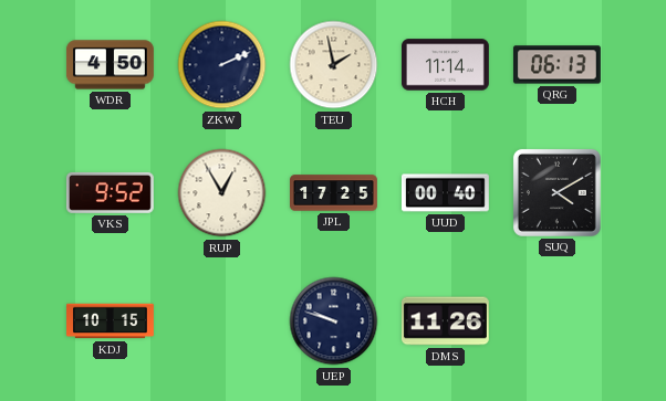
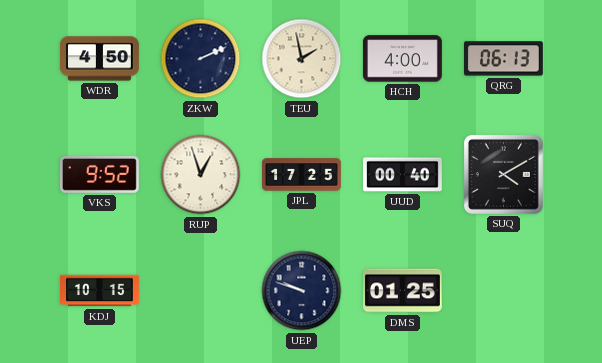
HCH: 11:14 -> 4:00 (402, 59)
RUP: 12:55 -> 12:57 (201, 175)
DMS: 11:26 -> 01:25 (402, 291)
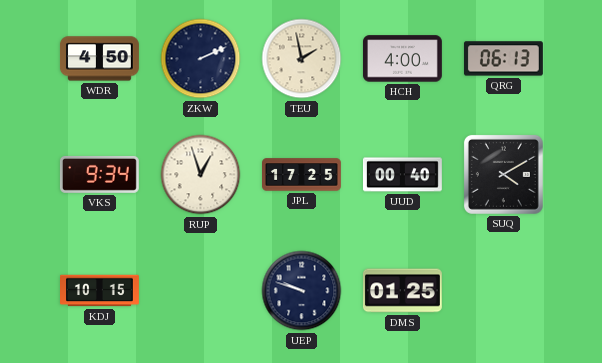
VKS: 9:52 -> 9:34 (99, 174)
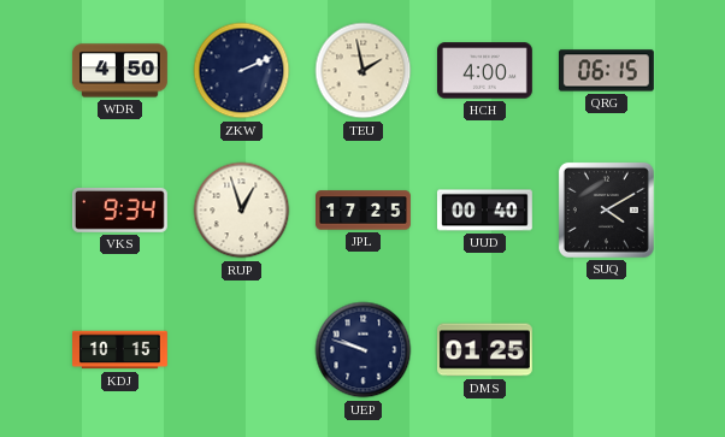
QRG: 06:13 -> 06:15 (606, 71)
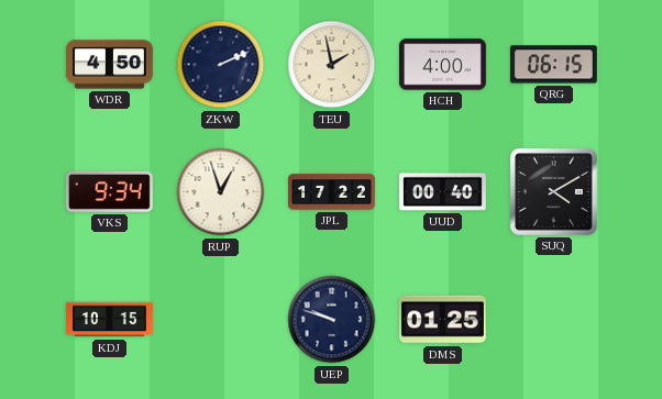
JPL: 17:25 -> 17:22 (332, 192)
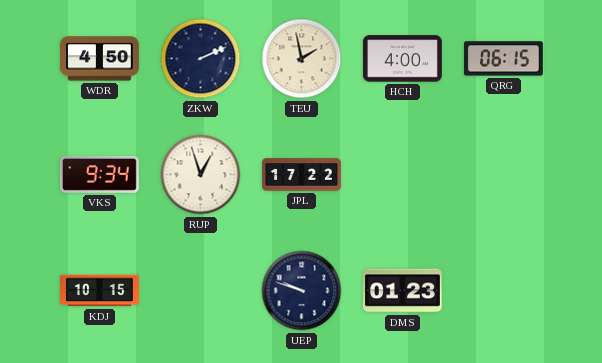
UUD: 00:40 -> none (442, 192)
SUQ: 4:10 -> none (553, 191)
DMS: 01:25 -> 01:23 (402, 291)
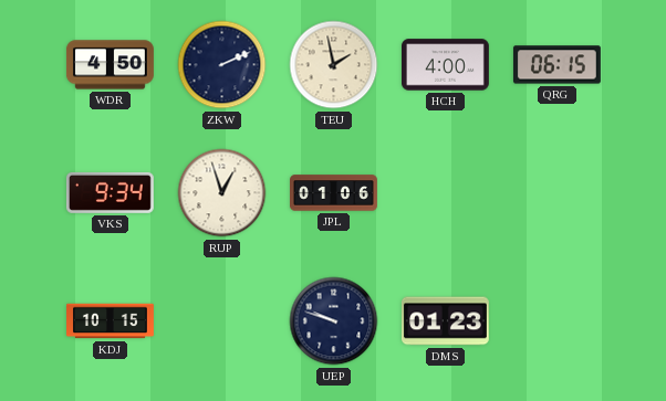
JPL: 17:22 -> 01:06 (334, 193)
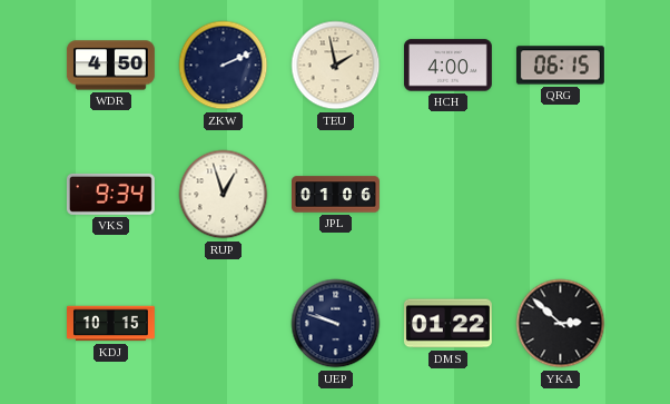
DMS: 01:23 -> 01:22 (447, 324)
YKA: none -> 2:52 (561, 324)
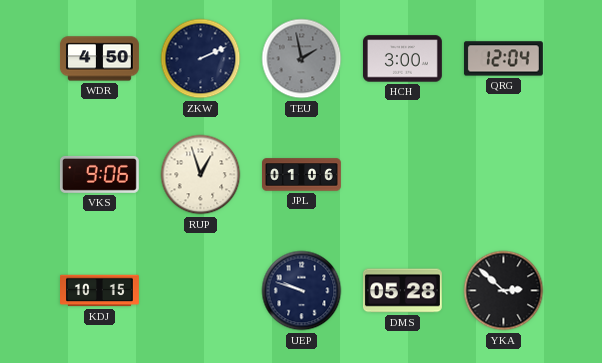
TEU dial: cream -> grey (302, 59)
HCH: 4:00 -> 3:00 (402, 59)
QRG: 06:15 -> 12:04 (503, 59)
VKS: 9:34 -> 9:06 (99, 174)
DMS: 01:22 -> 05:28 (402, 291)
